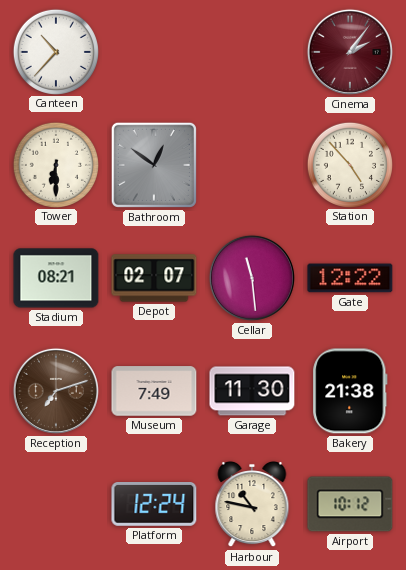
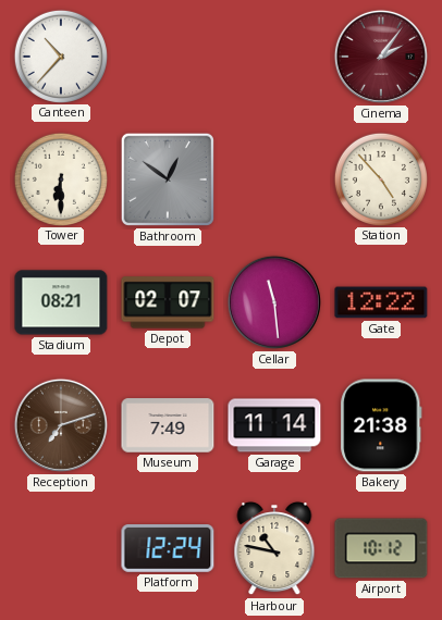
Garage: 11:30 -> 11:14 (274, 425)
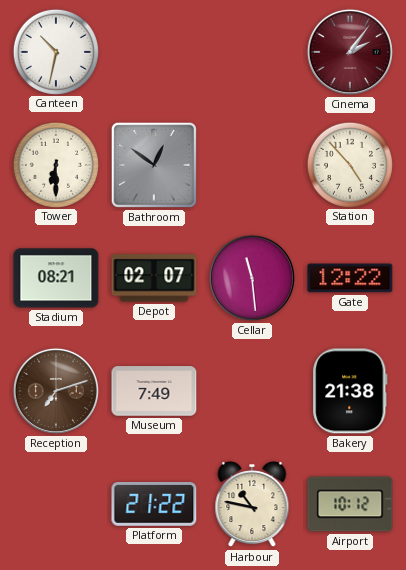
Canteen: 10:37 -> 10:32 (55, 51)
Garage: 11:14 -> none (274, 425)
Platform: 12:24 -> 21:22 (154, 505)
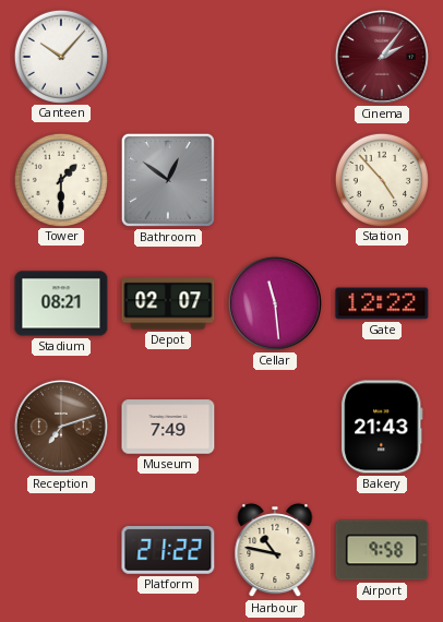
Canteen: 10:32 -> 10:07 (60, 56)
Tower: 6:30 -> 1:30 (60, 179)
Bakery: 21:38 -> 21:43 (382, 427)
Airport: 10:12 -> 9:58 (382, 550)
